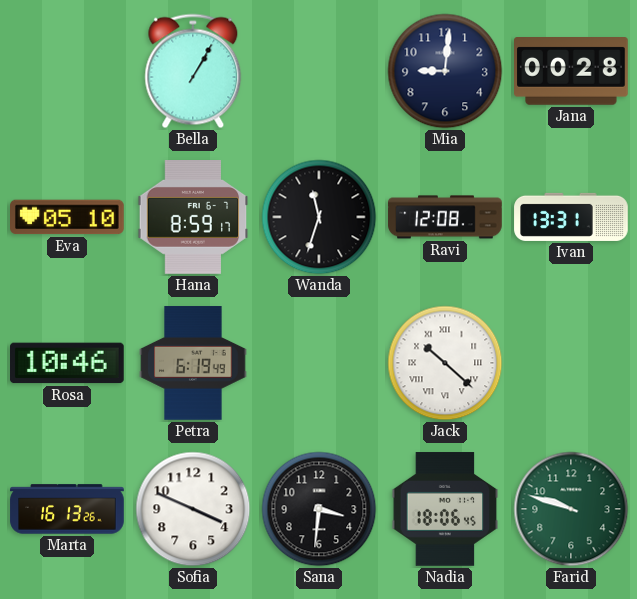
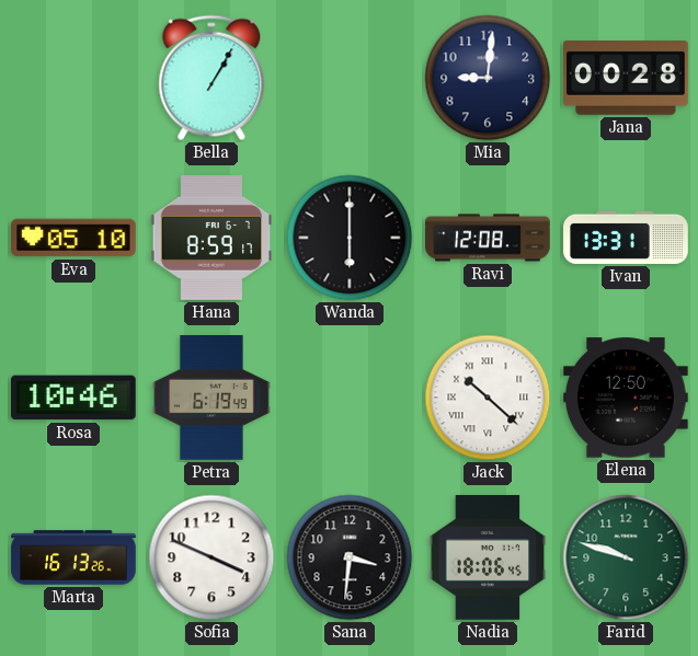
Wanda: 11:33 -> 6:00 (350, 238)
Elena: none -> 12:50 (627, 398)
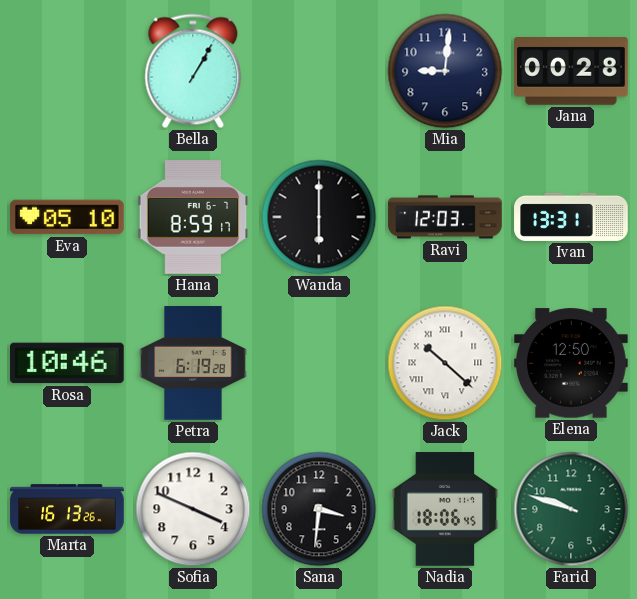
Ravi: 12:08 -> 12:03 (445, 217)
Petra: 6:19:49 -> 6:19:28 (193, 363)
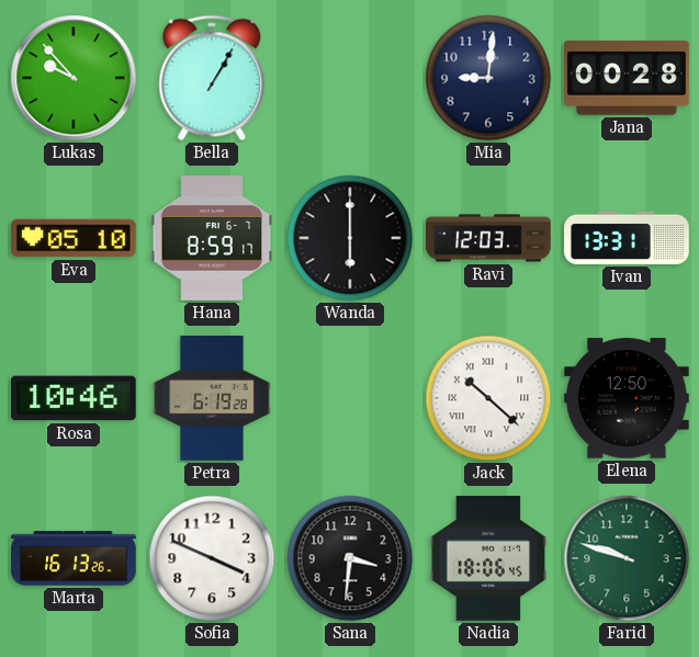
Lukas: none -> 9:53 (74, 78)
